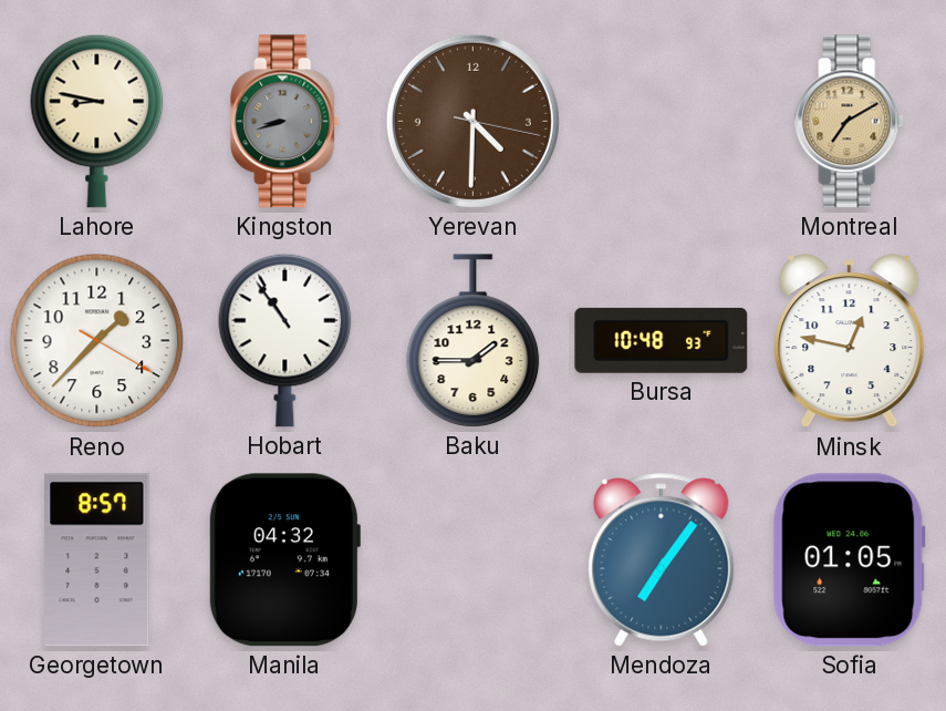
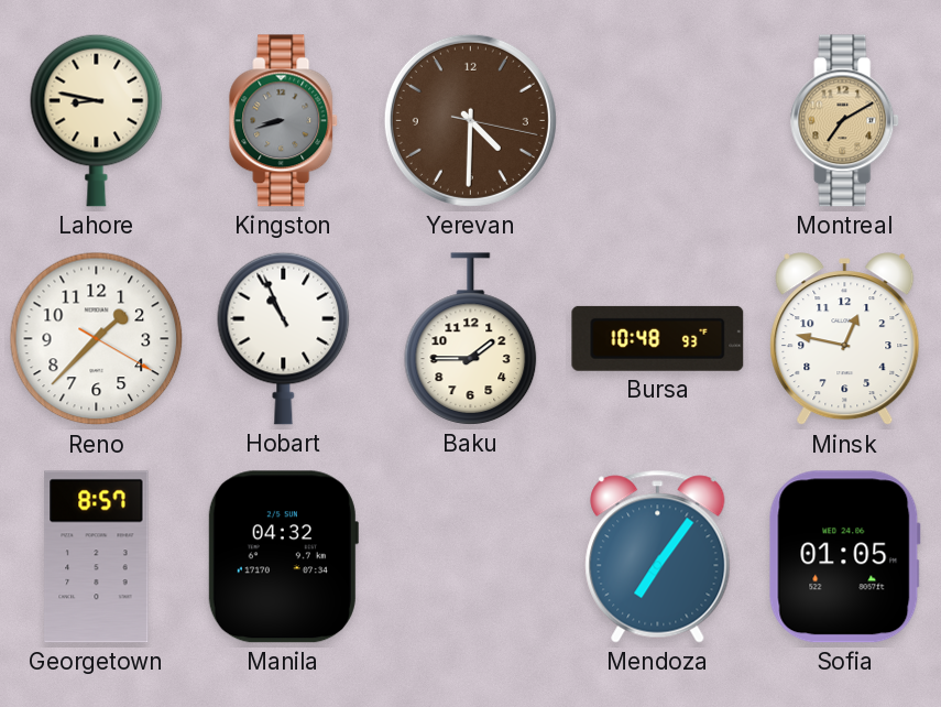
Hobart: 10:54 -> 10:56 (284, 338)
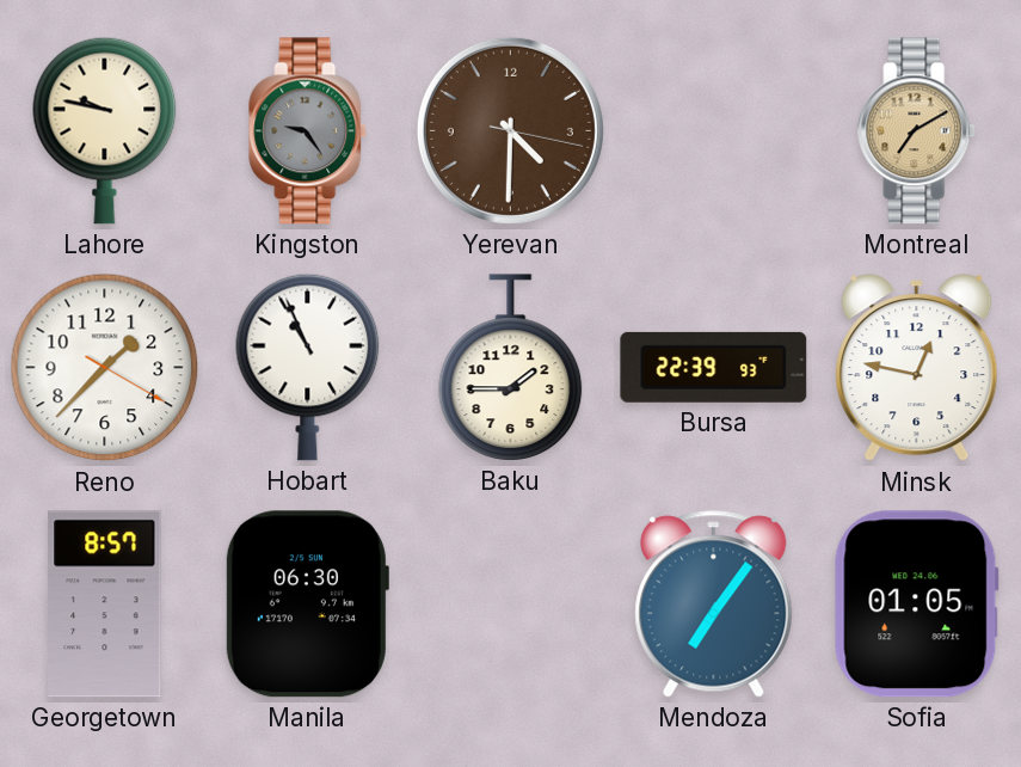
Lahore: 8:47 -> 9:47 (105, 130)
Kingston: 8:42 -> 9:24 (308, 131)
Bursa: 10:48 -> 22:39 (714, 367)
Manila: 04:32 -> 06:30 (307, 605)
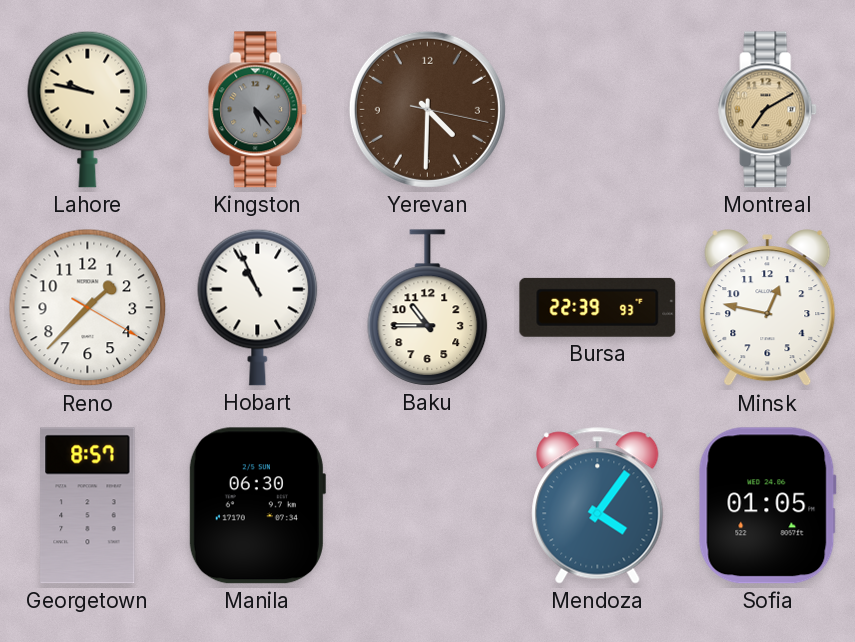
Kingston: 9:24 -> 5:23 (258, 110)
Baku: 1:45 -> 10:45 (428, 308)
Mendoza: 7:06 -> 4:06 (598, 506)
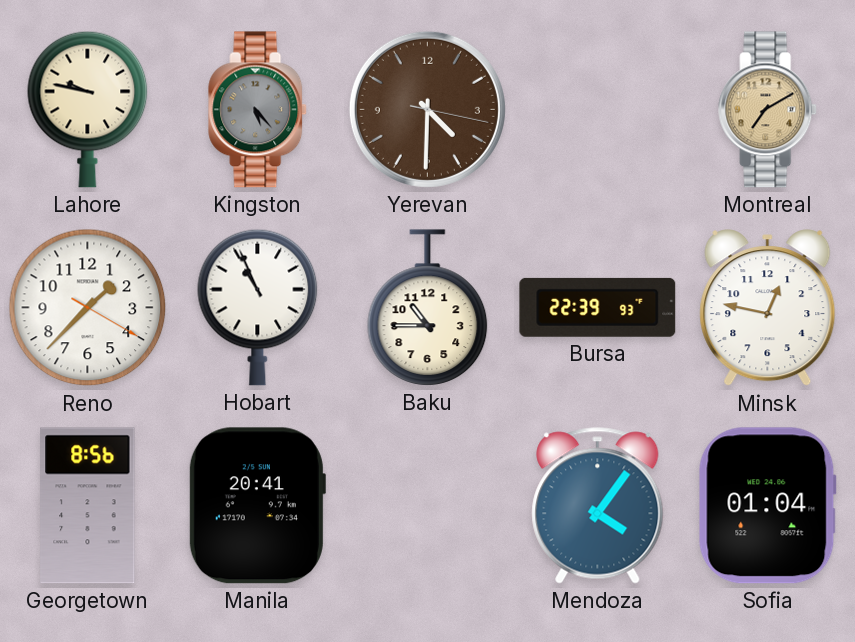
Georgetown: 8:57 -> 8:56 (88, 506)
Manila: 06:30 -> 20:41 (257, 506)
Sofia: 01:05 -> 01:04 (767, 506)
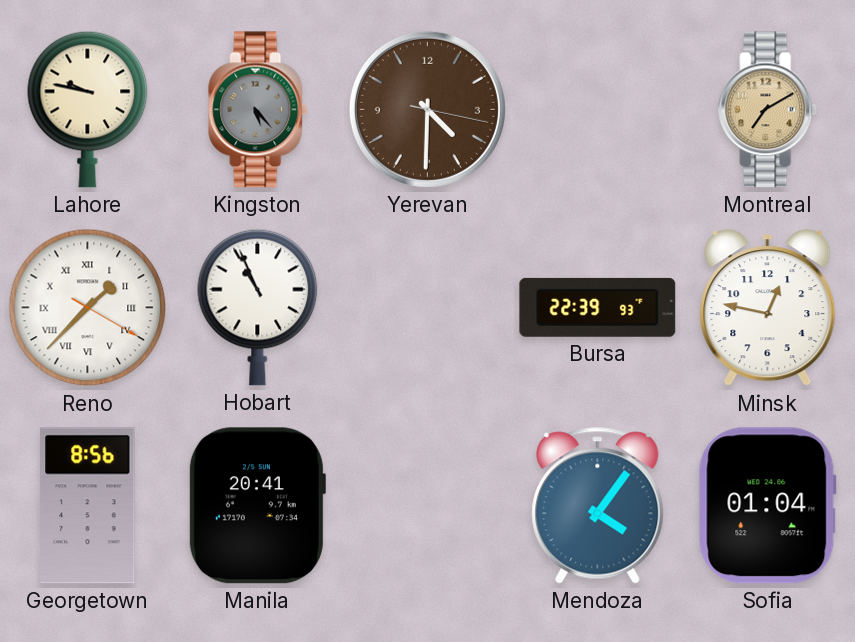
Reno numerals: Arabic -> Roman (88, 308)
Baku: 10:45 -> none (428, 308)
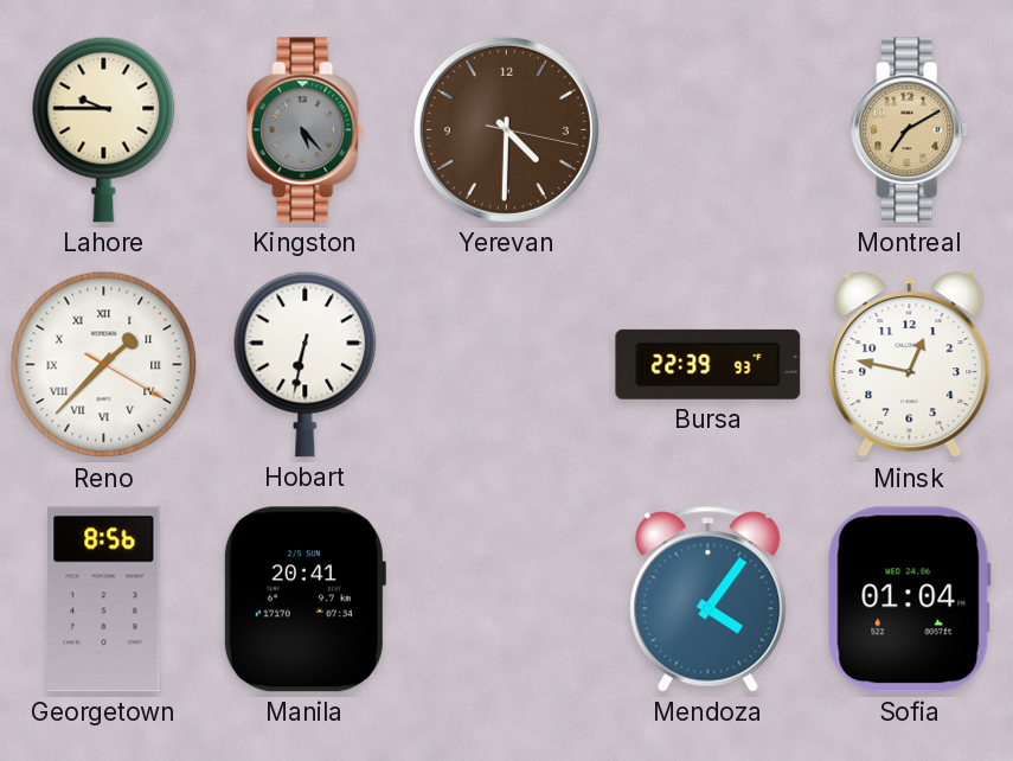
Lahore: 9:47 -> 9:45 (104, 129)
Hobart: 10:56 -> 6:32 (306, 364)
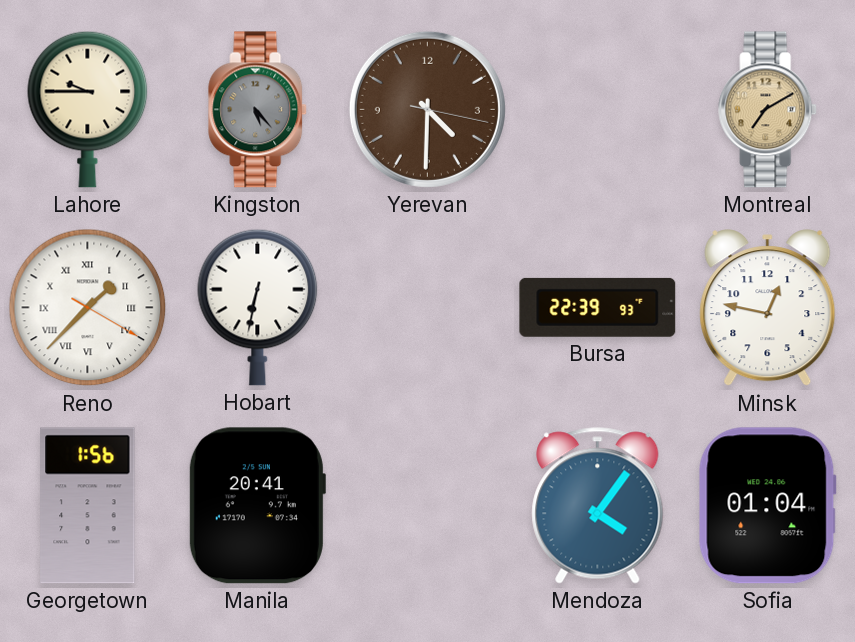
Georgetown: 8:56 -> 1:56 (88, 506)
